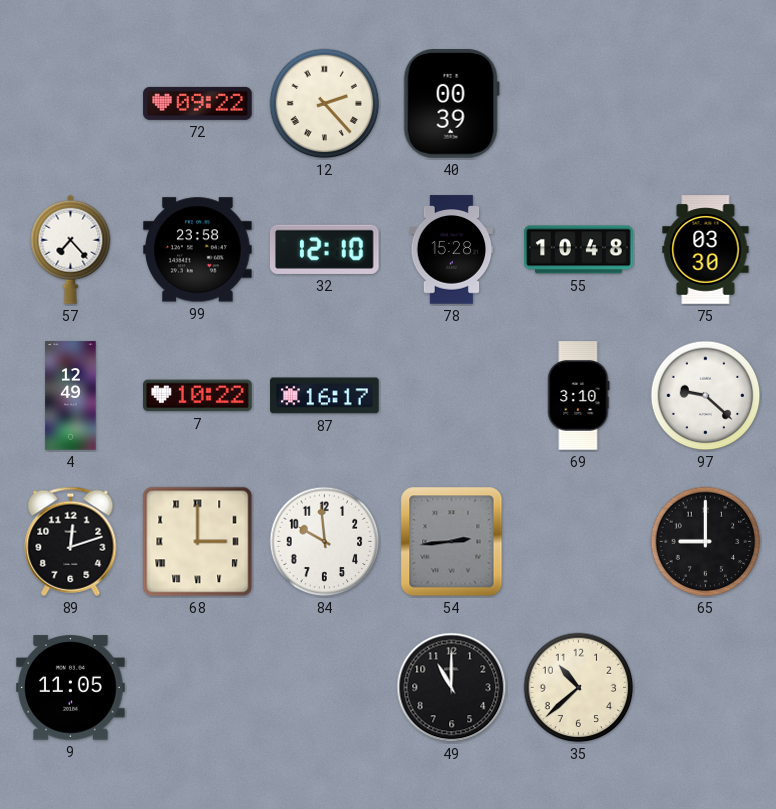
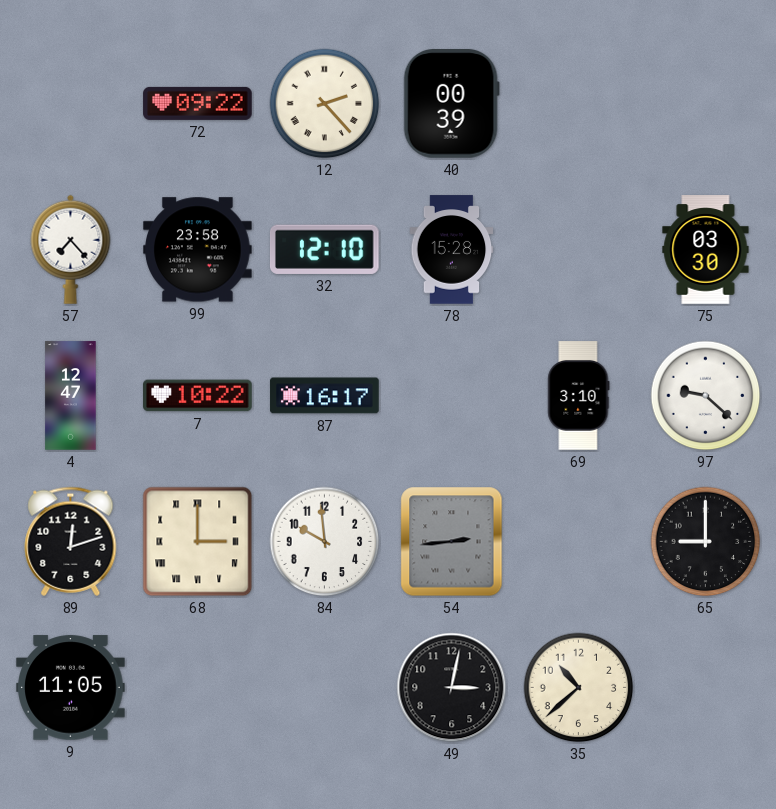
55: 10:48 -> none (579, 250)
4: 12:49 -> 12:47 (71, 396)
49: 11:00 -> 3:02 (452, 688)
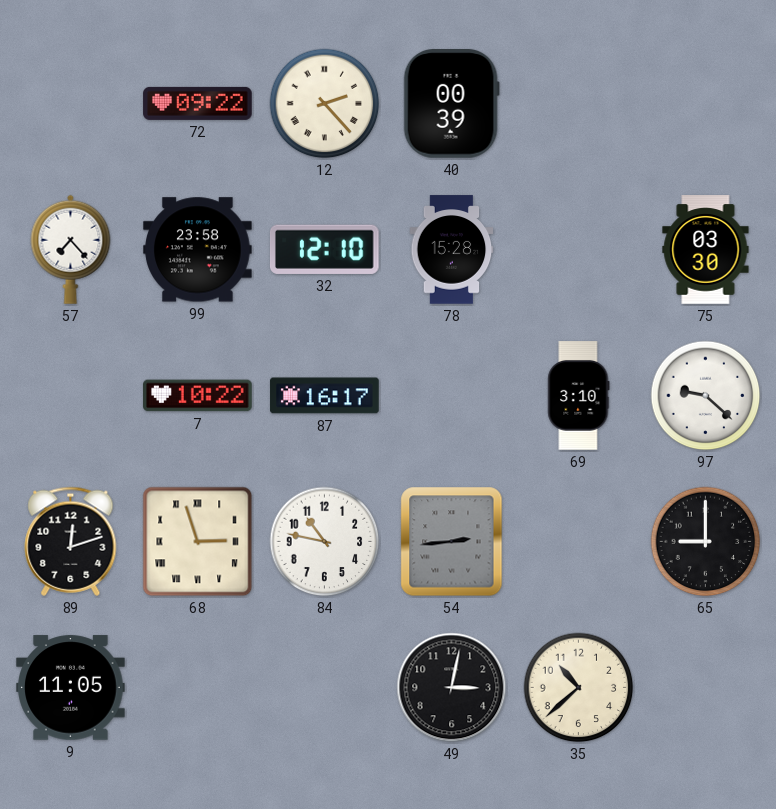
4: 12:47 -> none (71, 396)
68: 3:00 -> 2:57 (198, 542)
84: 9:59 -> 10:47 (325, 542)
